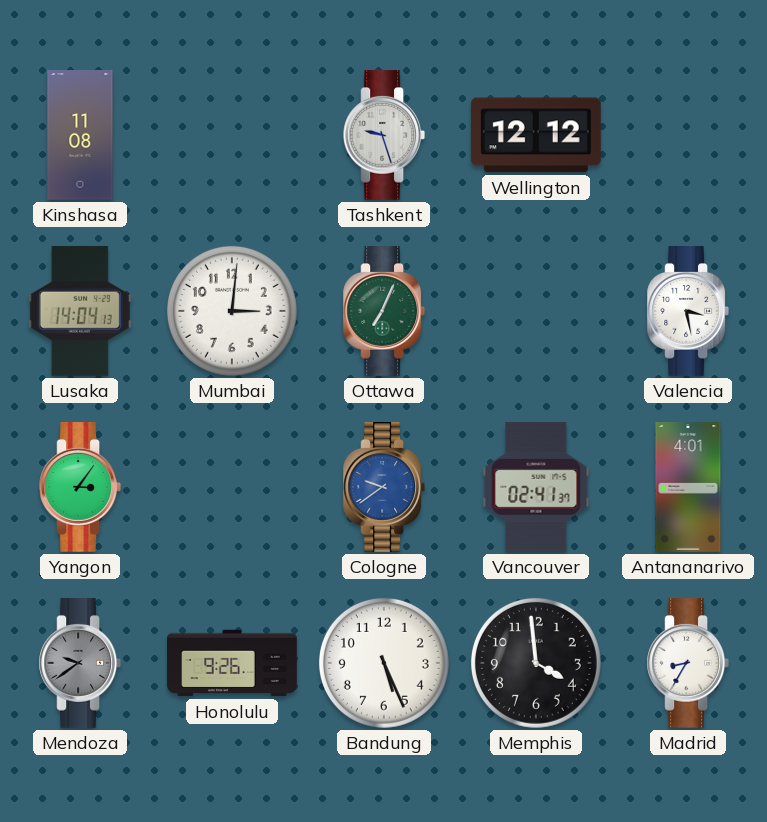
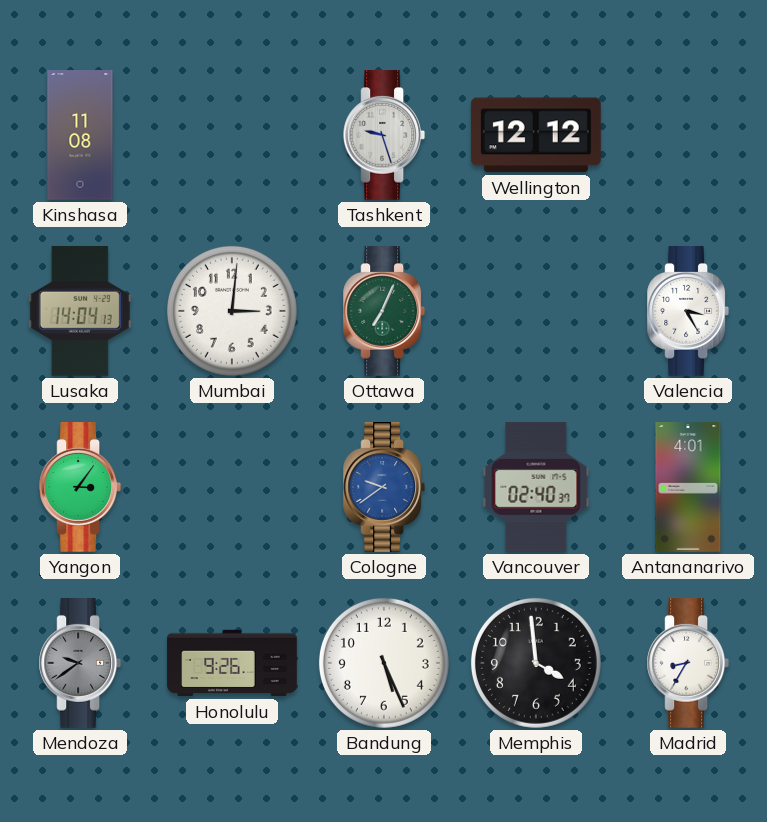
Valencia: 3:28 -> 3:25 (688, 312)
Vancouver: 02:41 -> 02:40 (536, 488)
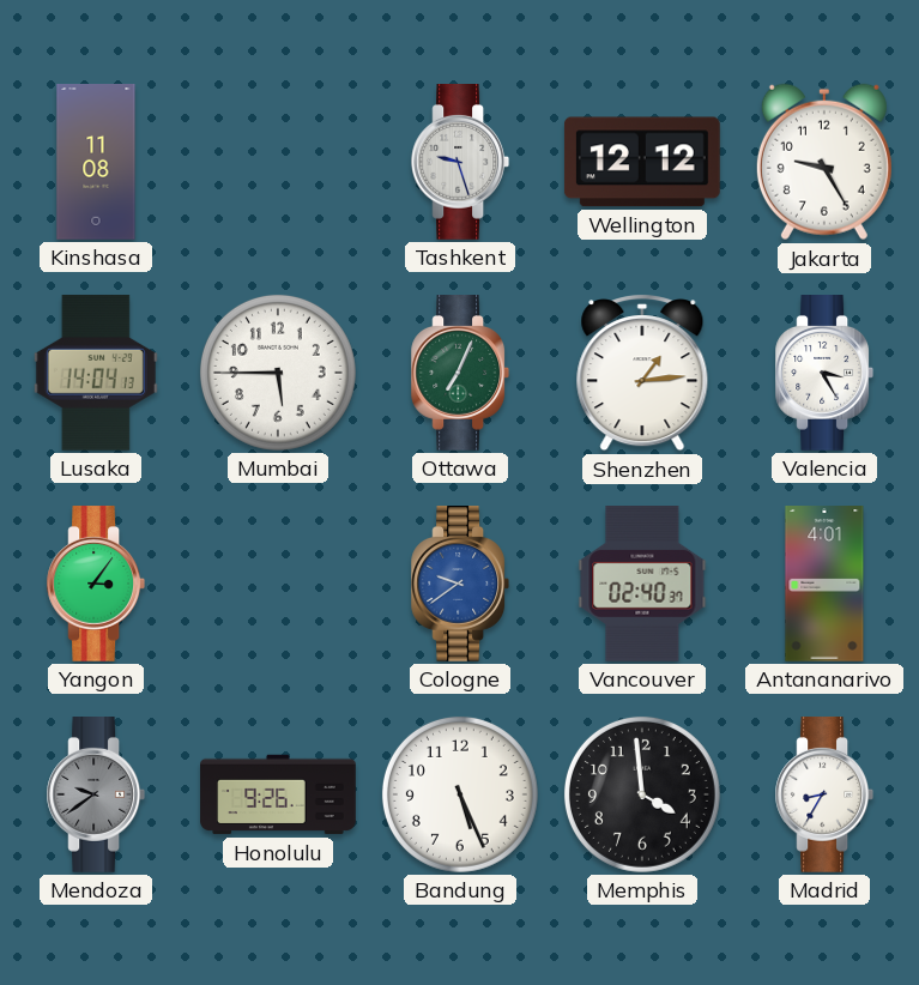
Jakarta: none -> 9:25 (824, 162)
Mumbai: 3:01 -> 5:45 (278, 373)
Shenzhen: none -> 1:14 (642, 374)
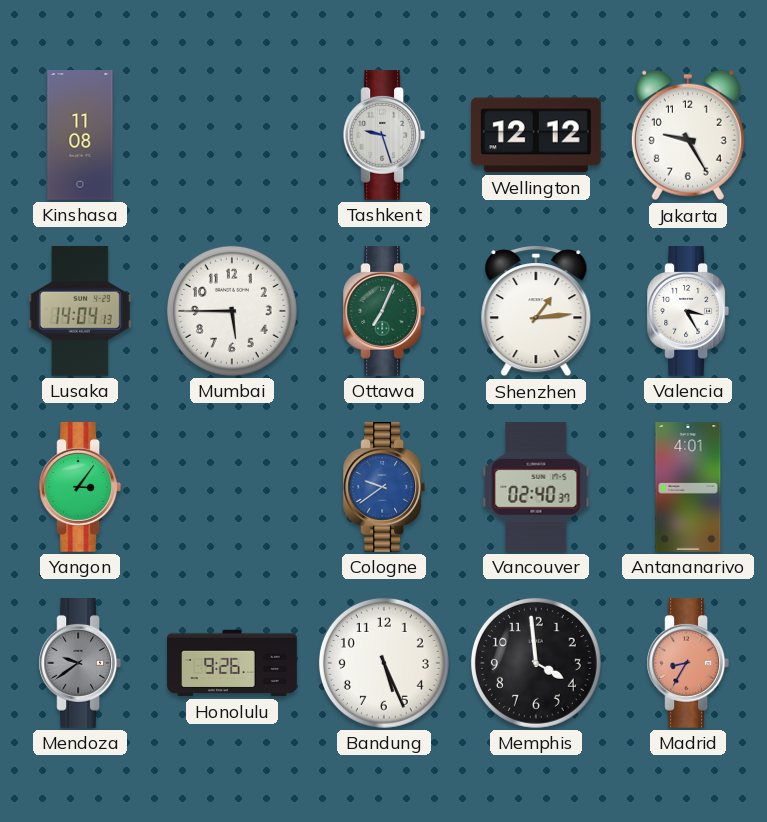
Madrid dial: white -> salmon (688, 664)
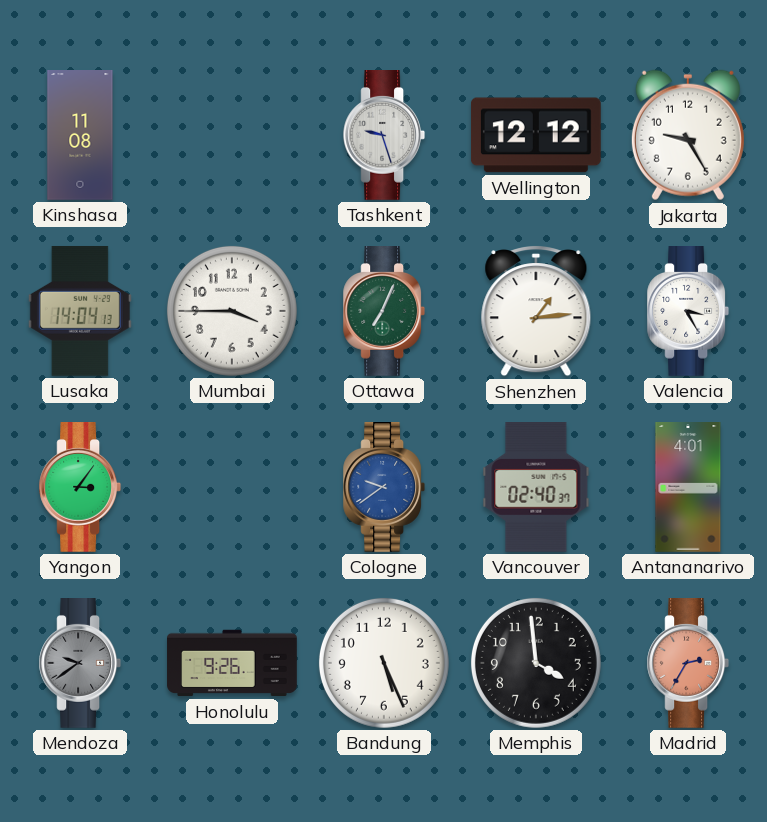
Mumbai: 5:45 -> 3:45 (232, 311)
Madrid: 8:35 -> 2:35 (688, 664)
